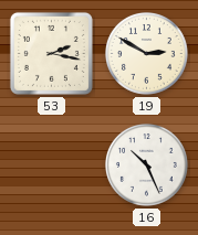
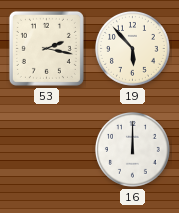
19: 2:50 -> 5:53 (133, 49)
16: 10:26 -> 12:00 (133, 150)
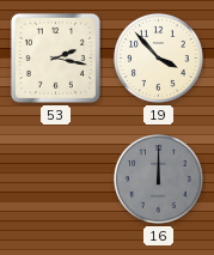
19: 5:53 -> 3:53 (159, 59)
16 dial: white -> grey (159, 180)
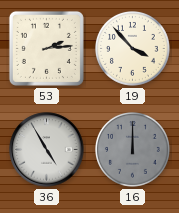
53: 2:17 -> 2:14 (46, 48)
36: none -> 4:55 (47, 150)
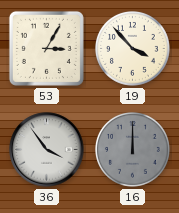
53: 2:14 -> 3:05 (46, 48)
36: 4:55 -> 3:54 (47, 150)
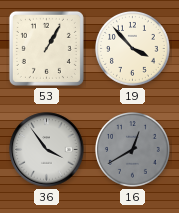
53: 3:05 -> 1:05 (46, 48)
16: 12:00 -> 12:40 (133, 150)
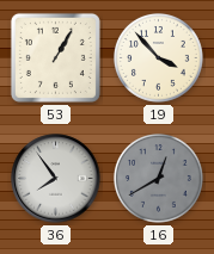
36: 3:54 -> 7:54 (56, 179)
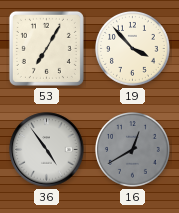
53: 1:05 -> 7:05 (46, 48)
36: 7:54 -> 4:54 (47, 150)
